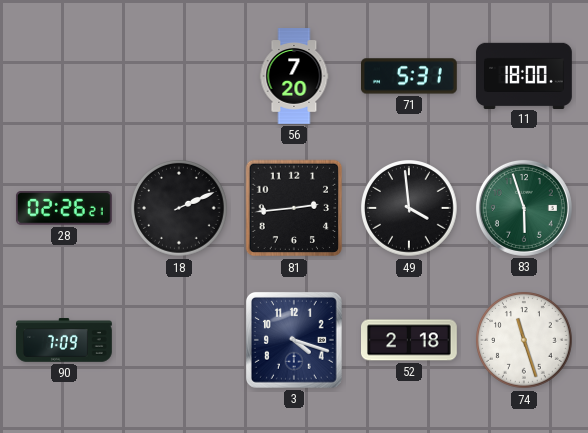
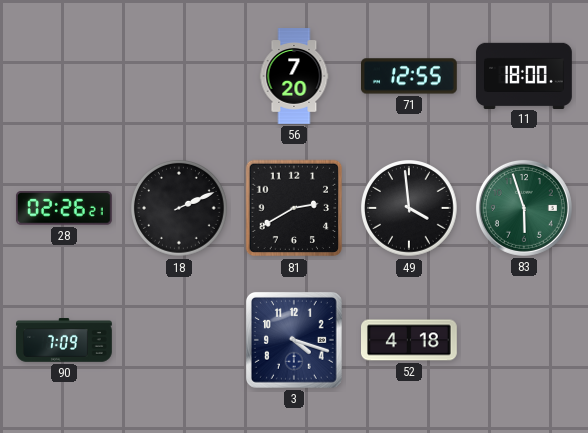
71: 5:31 -> 12:55 (410, 76)
81: 2:44 -> 2:40 (294, 208)
52: 2:18 -> 4:18 (410, 340)
74: 11:27 -> none (524, 340)
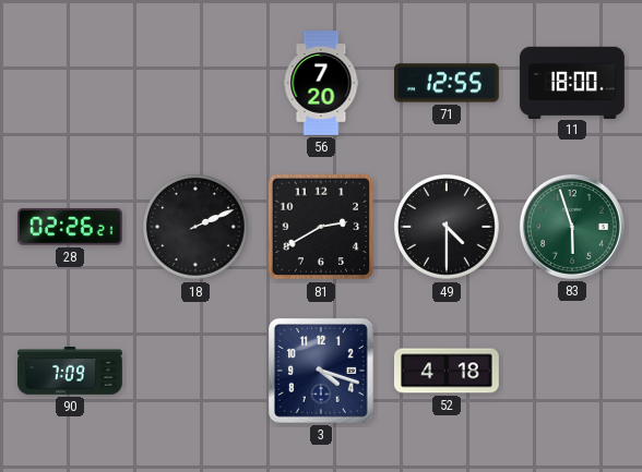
49: 3:59 -> 4:30 (447, 227)
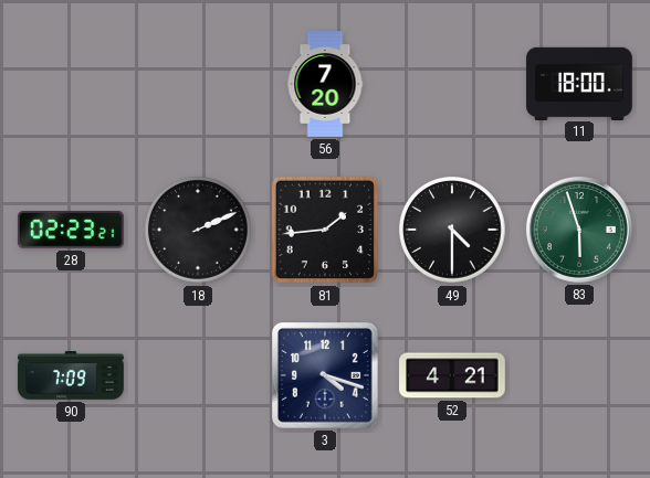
71: 12:55 -> none (448, 83)
28: 02:26 -> 02:23 (71, 230)
81: 2:40 -> 1:44 (325, 230)
52: 4:18 -> 4:21 (453, 375)
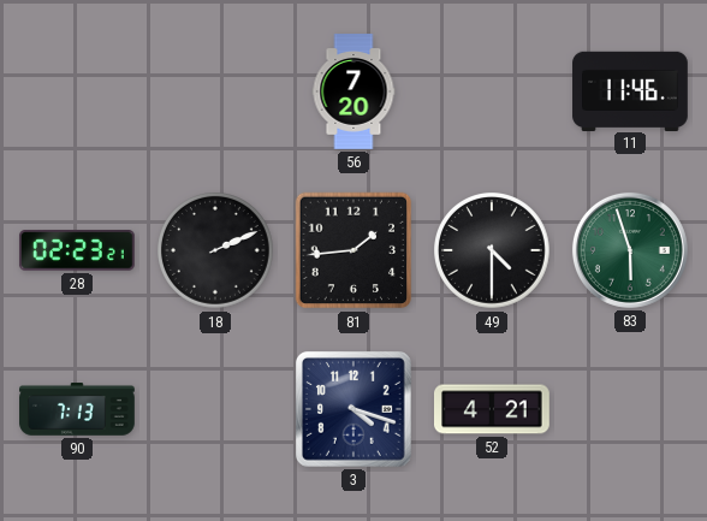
11: 18:00 -> 11:46 (630, 90)
90: 7:09 -> 7:13 (77, 409)
